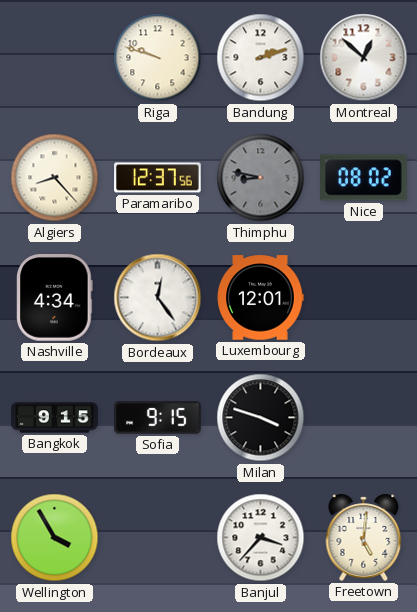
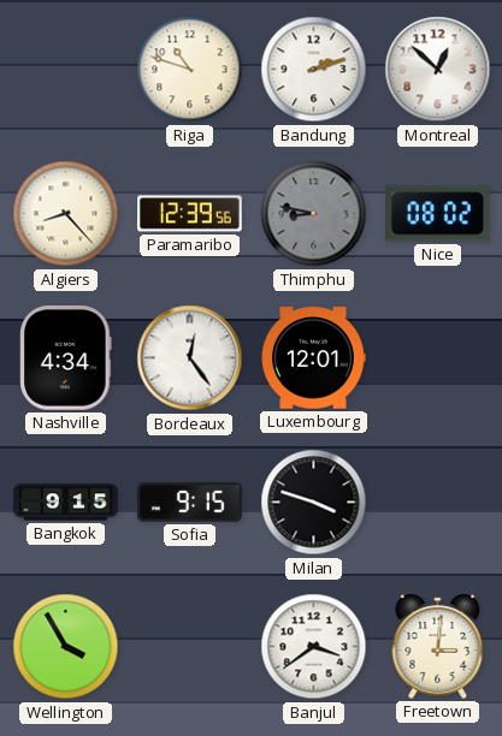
Riga: 9:48 -> 10:48 (190, 70)
Paramaribo: 12:37 -> 12:39 (190, 214)
Banjul: 3:37 -> 3:39 (314, 647)
Freetown: 5:01 -> 3:01 (438, 646)
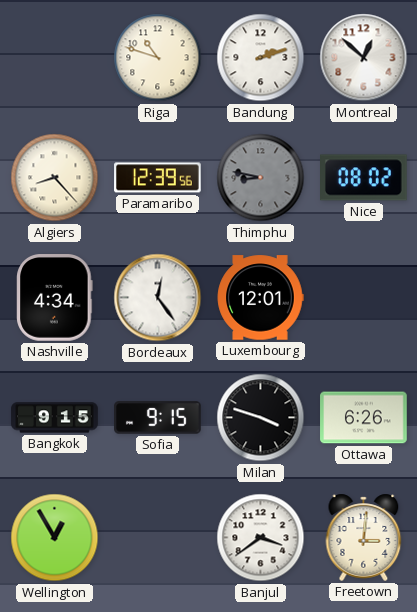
Ottawa: none -> 6:26 (364, 418)
Wellington: 3:55 -> 12:55 (55, 538)
